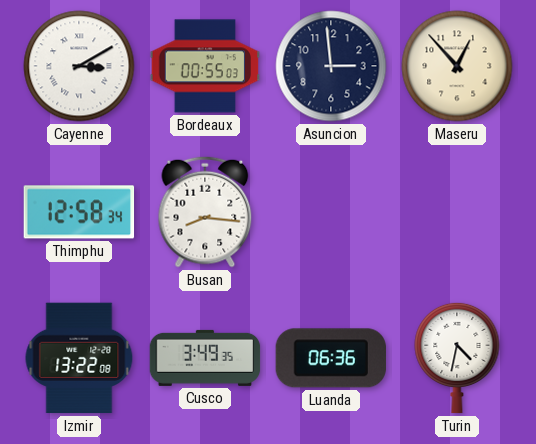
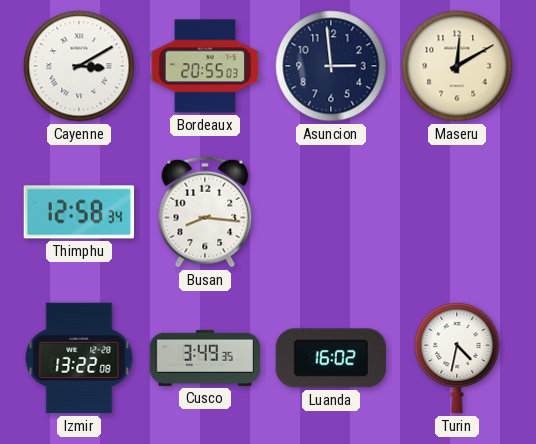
Bordeaux: 00:55 -> 20:55 (205, 66)
Maseru: 12:53 -> 12:10 (457, 66)
Luanda: 06:36 -> 16:02 (331, 358)
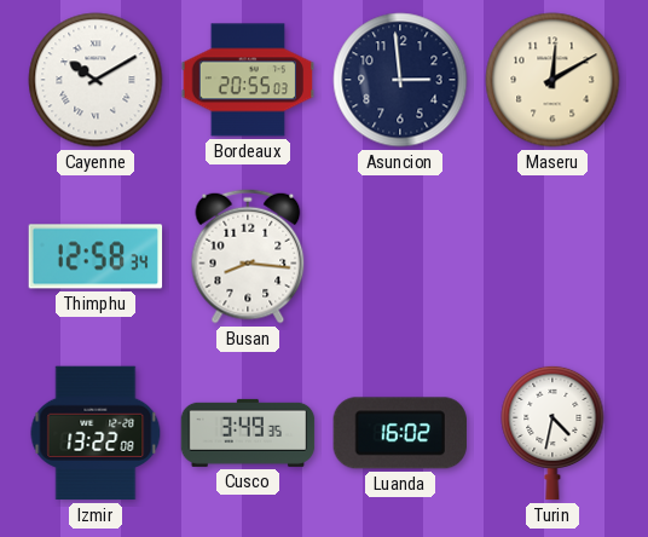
Cayenne: 3:10 -> 10:10 (96, 80)
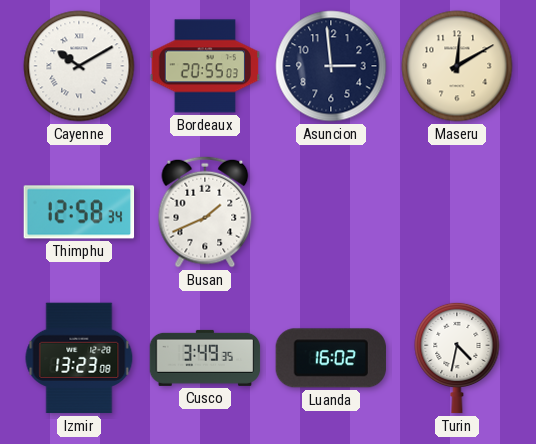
Busan: 8:16 -> 1:41 (205, 212)
Izmir: 13:22 -> 13:23 (79, 358)
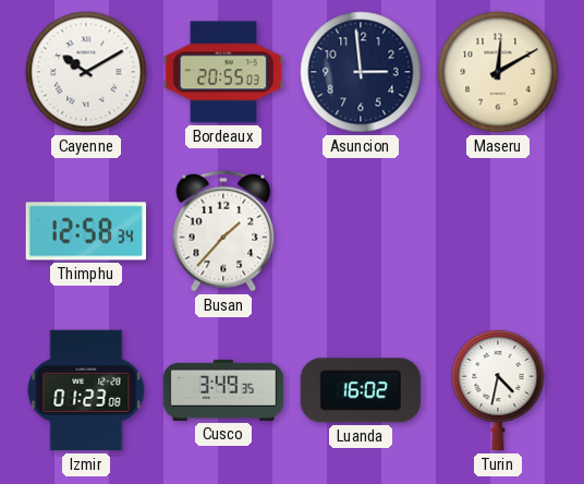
Busan: 1:41 -> 1:37 (223, 231)
Izmir: 13:23 -> 01:23 (86, 390)
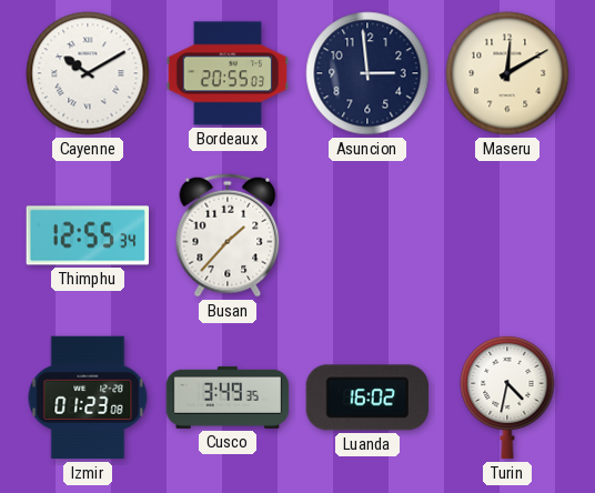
Thimphu: 12:58 -> 12:55 (88, 235)
